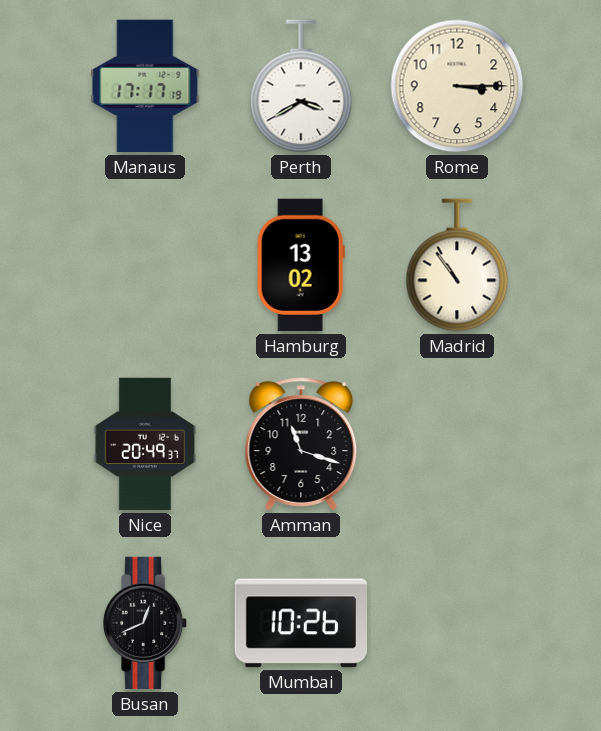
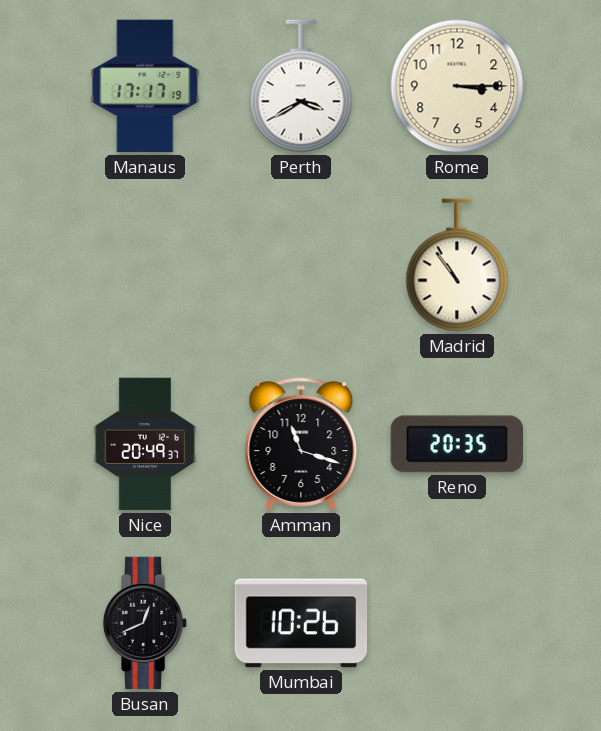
Hamburg: 13:02 -> none (301, 265)
Reno: none -> 20:35 (456, 444)
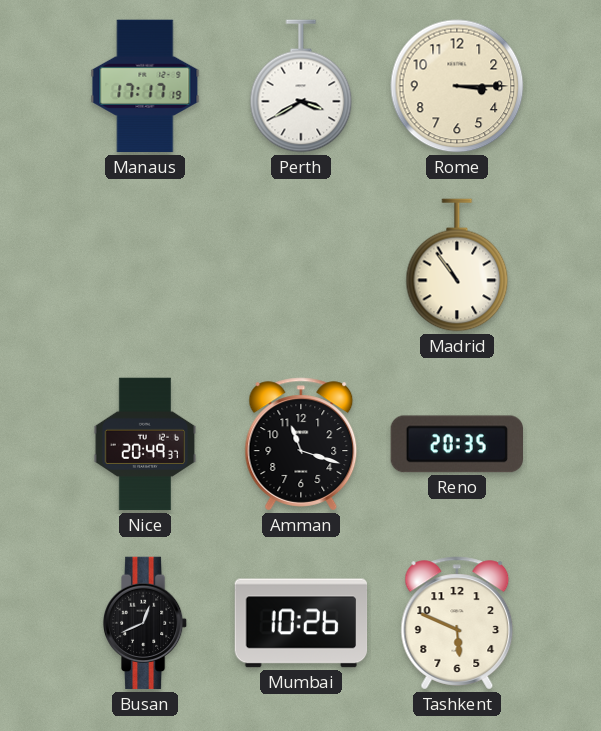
Tashkent: none -> 5:49 (457, 623)
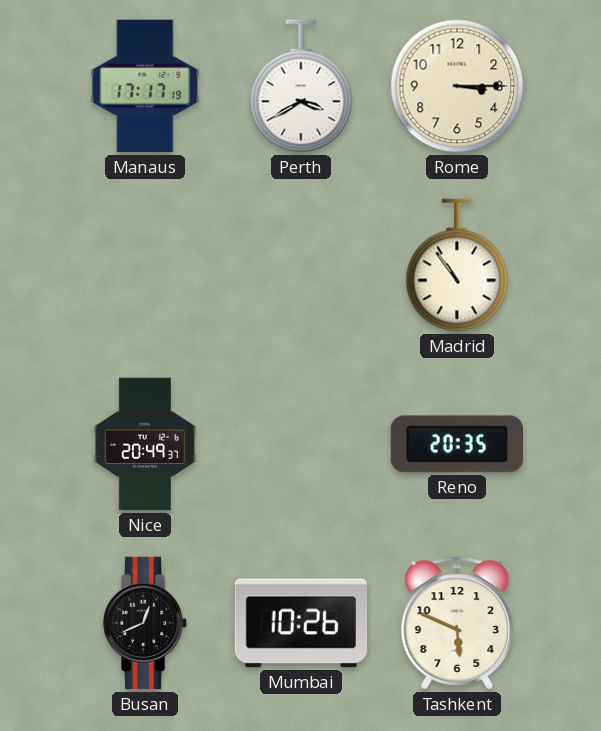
Amman: 11:18 -> none (301, 444)
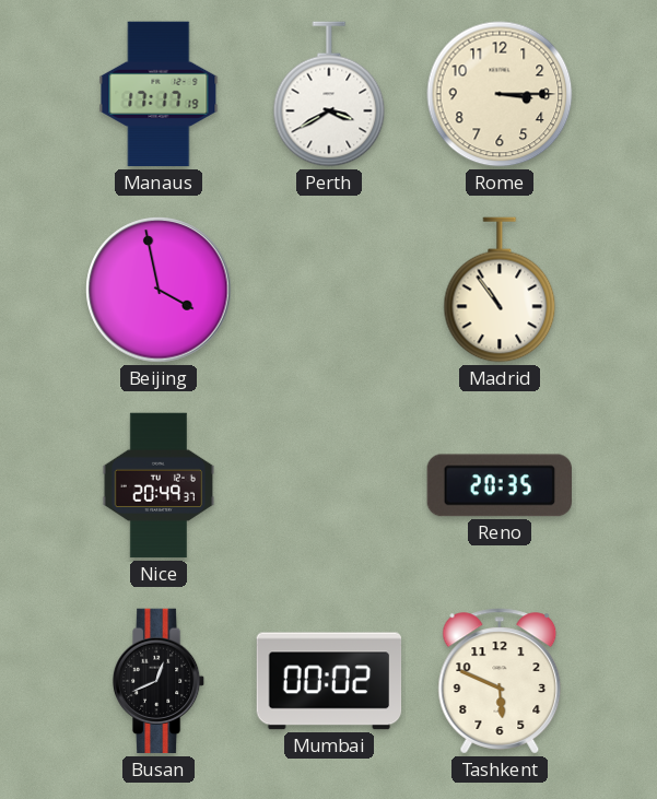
Beijing: none -> 3:58 (159, 290)
Mumbai: 10:26 -> 00:02 (329, 681)
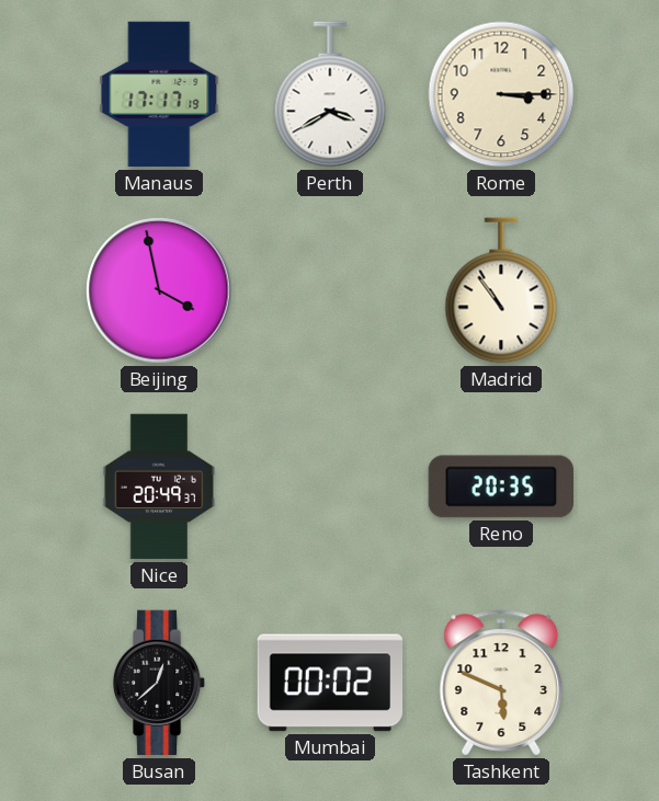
Busan: 12:41 -> 12:38 (159, 683)
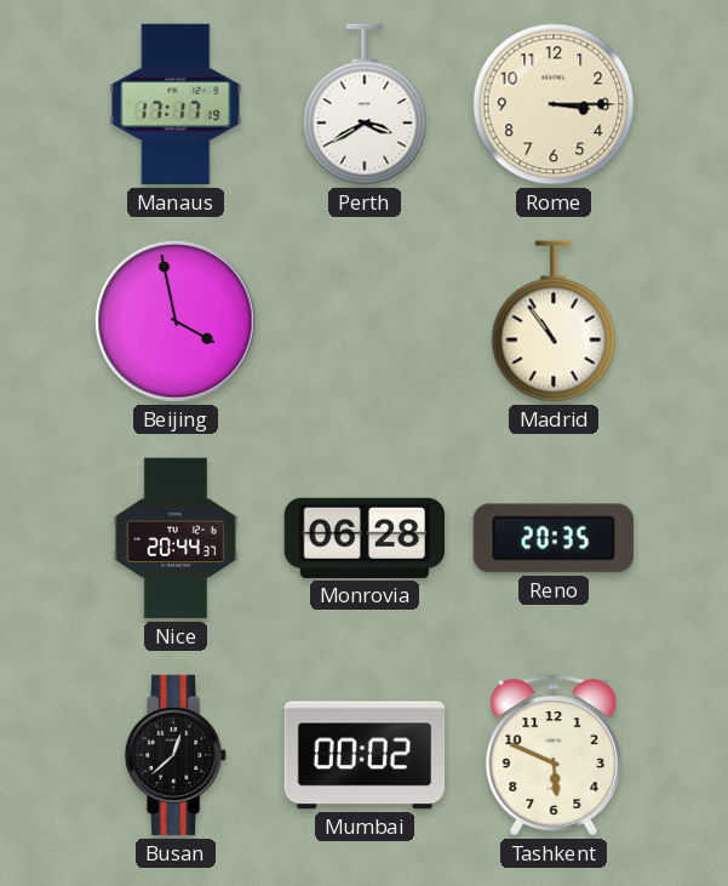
Nice: 20:49 -> 20:44 (176, 538)
Monrovia: none -> 06:28 (365, 538)
